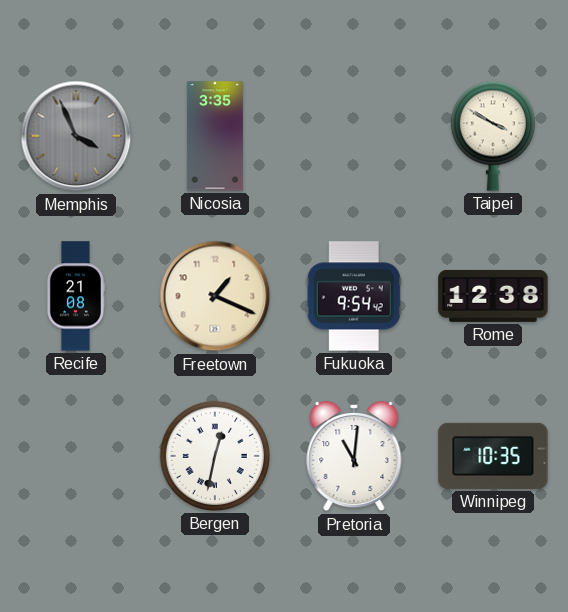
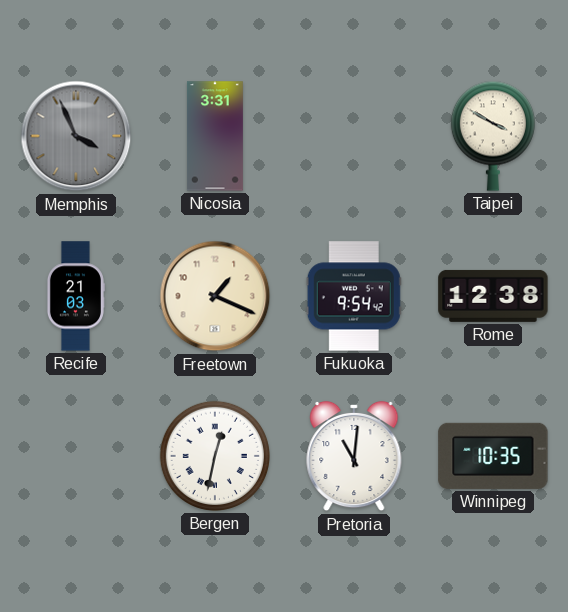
Nicosia: 3:35 -> 3:31 (215, 136)
Recife: 21:08 -> 21:03 (75, 296)
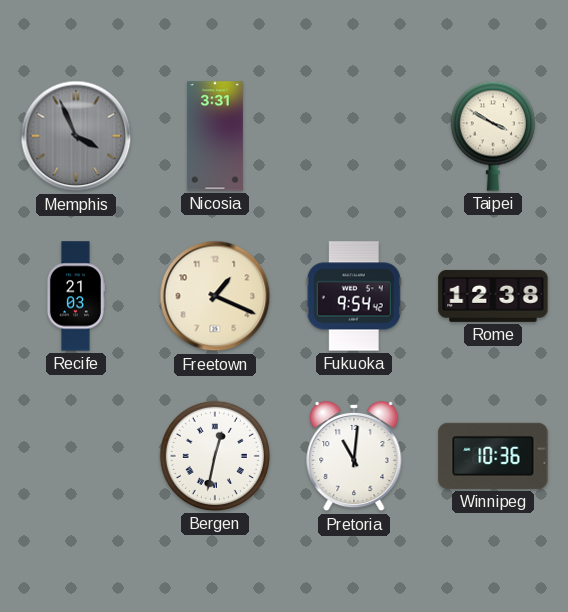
Winnipeg: 10:35 -> 10:36 (493, 456)
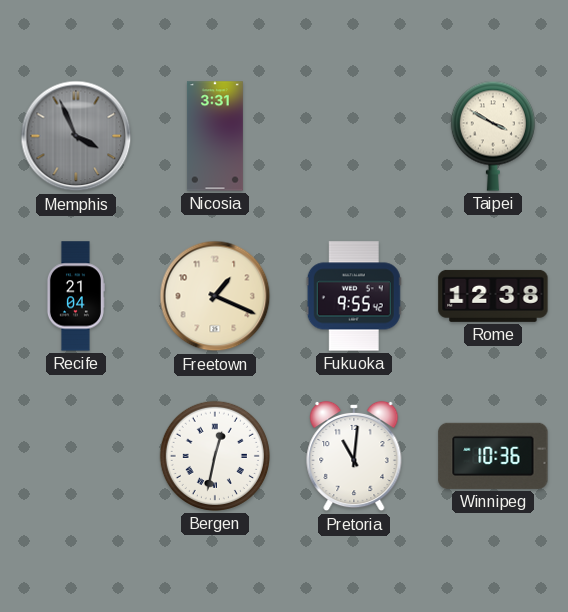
Recife: 21:03 -> 21:04 (75, 296)
Fukuoka: 9:54 -> 9:55 (354, 296)
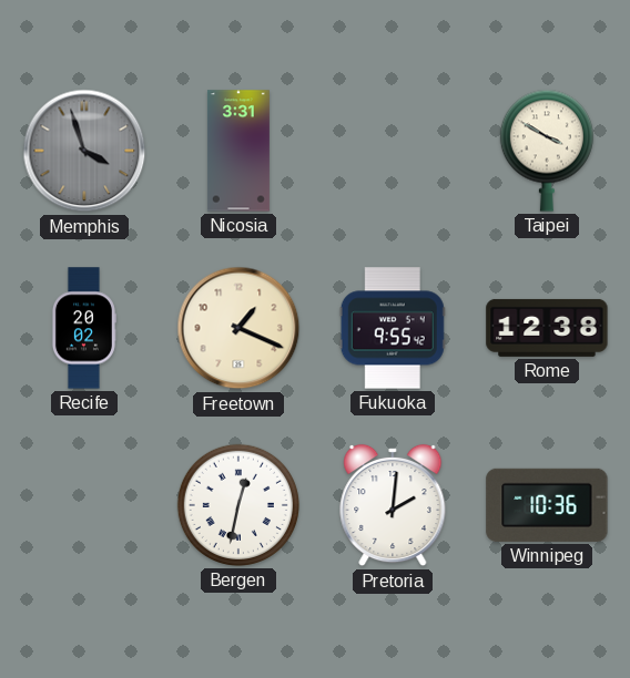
Memphis: 3:56 -> 3:57 (84, 151)
Recife: 21:04 -> 20:02 (83, 328)
Pretoria: 11:01 -> 2:01 (393, 505)
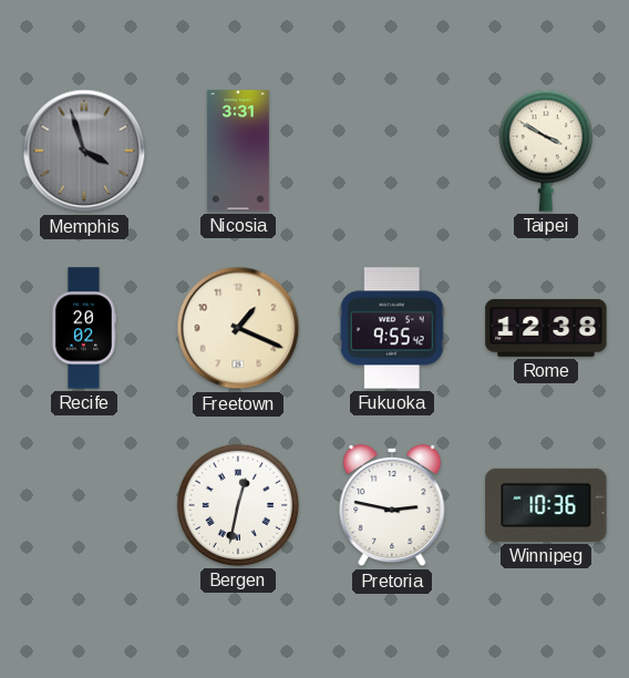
Pretoria: 2:01 -> 2:47 (392, 505)
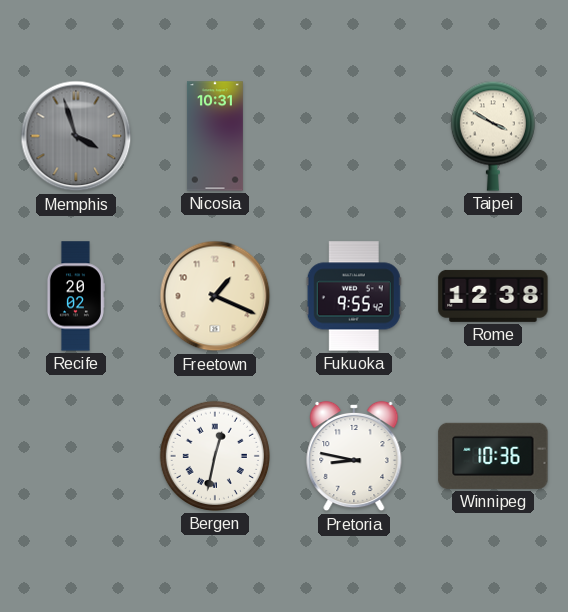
Nicosia: 3:31 -> 10:31 (215, 136)
Pretoria: 2:47 -> 8:47 (354, 456)
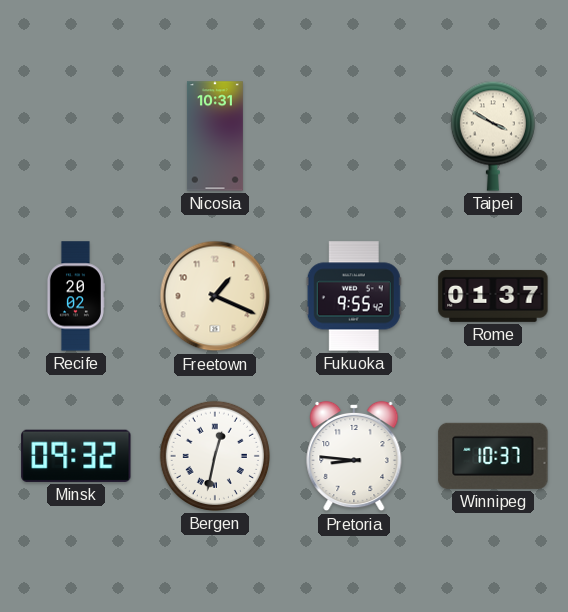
Memphis: 3:57 -> none (76, 136)
Rome: 12:38 -> 01:37 (493, 296)
Minsk: none -> 09:32 (76, 456)
Pretoria: 8:47 -> 8:46 (354, 456)
Winnipeg: 10:36 -> 10:37 (493, 456)
